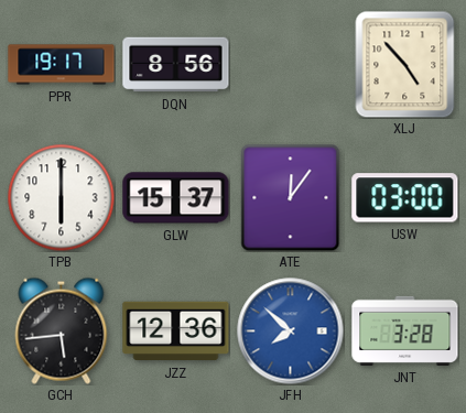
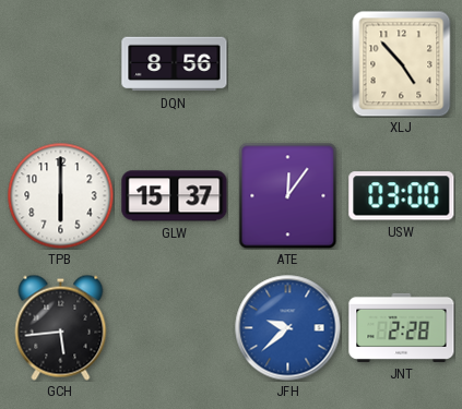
PPR: 19:17 -> none (62, 65)
JZZ: 12:36 -> none (176, 332)
JFH: 7:52 -> 9:38 (288, 328)
JNT: 3:28 -> 2:28 (402, 327)
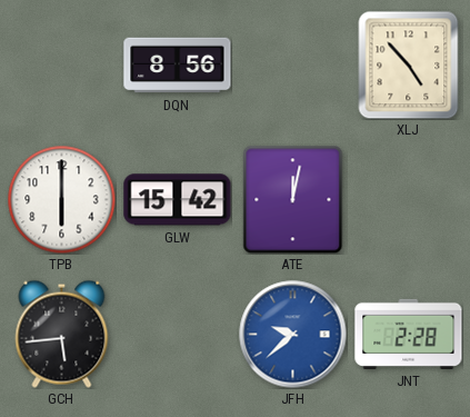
GLW: 15:37 -> 15:42 (178, 200)
ATE: 12:06 -> 12:02 (293, 199)
USW: 03:00 -> none (402, 196)
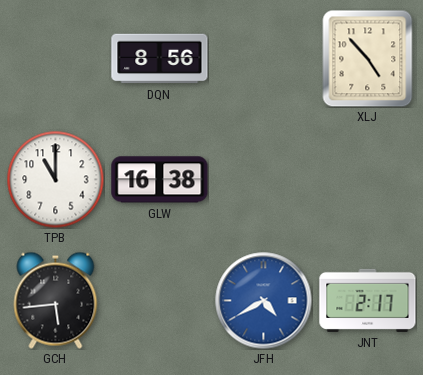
TPB: 6:00 -> 11:00 (55, 179)
GLW: 15:42 -> 16:38 (160, 180)
ATE: 12:02 -> none (293, 199)
JFH: 9:38 -> 4:40 (264, 301)
JNT: 2:28 -> 2:17 (368, 300)
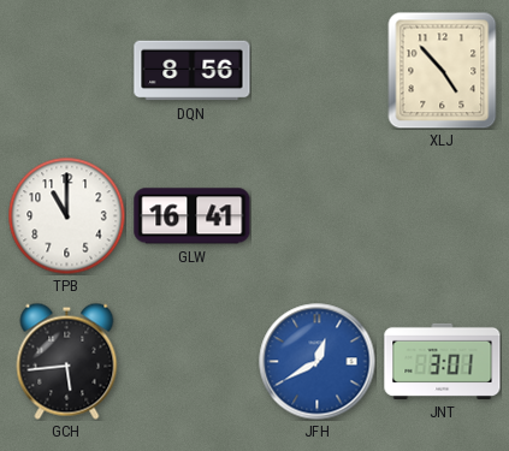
GLW: 16:38 -> 16:41 (193, 216)
JFH: 4:40 -> 12:40 (318, 362)
JNT: 2:17 -> 3:01 (443, 361)
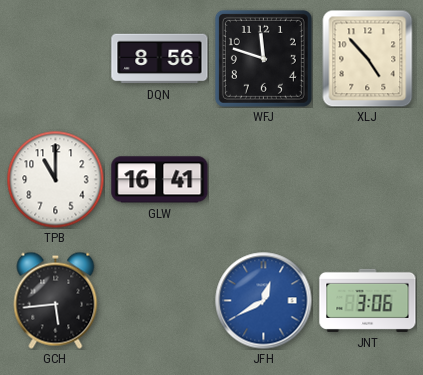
WFJ: none -> 11:48 (263, 58)
JNT: 3:01 -> 3:06 (368, 300)
